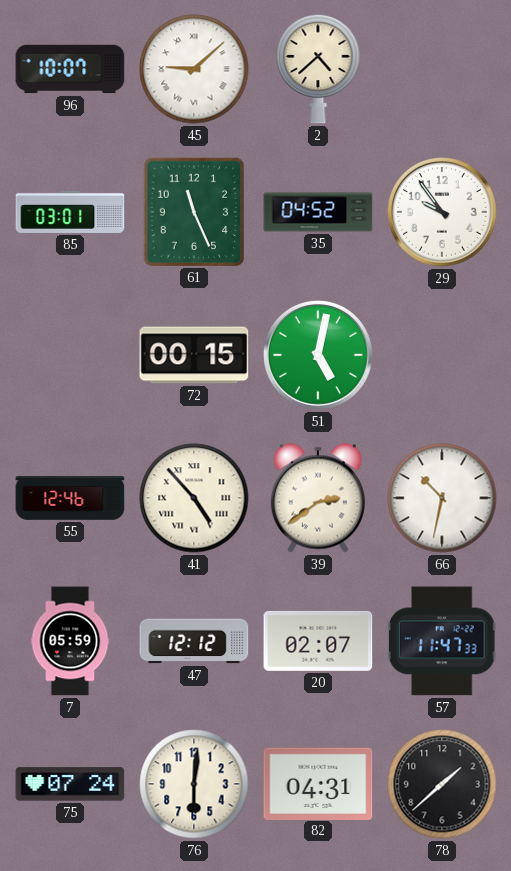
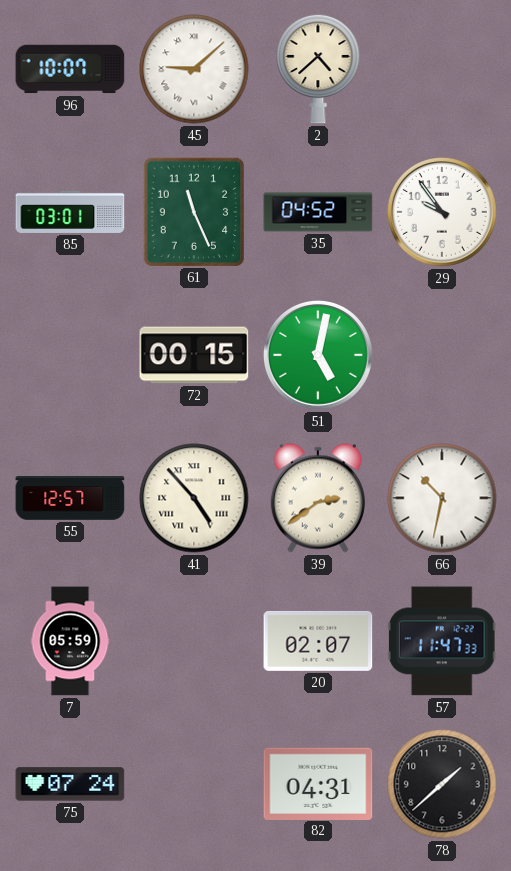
55: 12:46 -> 12:57 (70, 499)
47: 12:12 -> none (194, 641)
76: 6:01 -> none (194, 784)
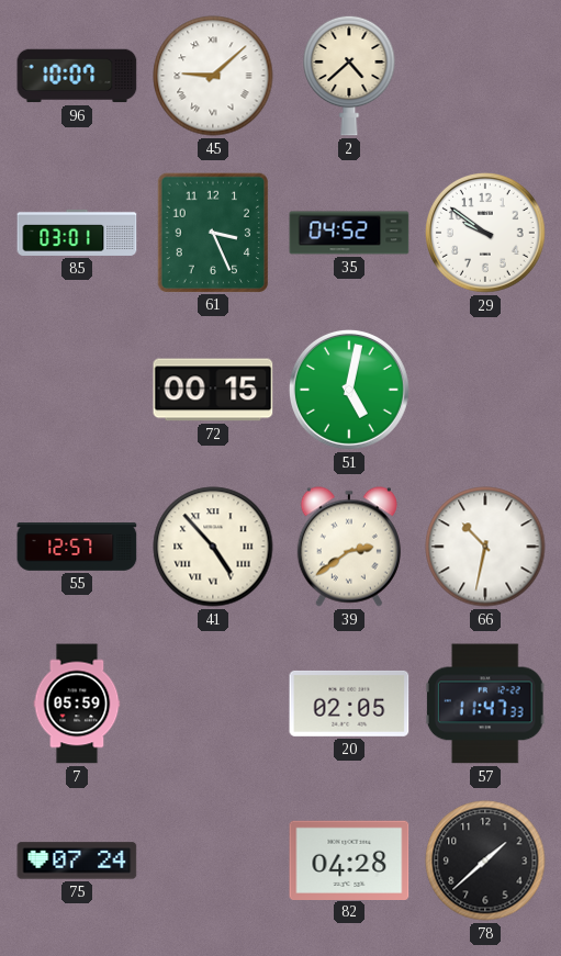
61: 11:26 -> 3:26 (212, 232)
29: 9:54 -> 9:51 (485, 233)
20: 02:07 -> 02:05 (349, 704)
82: 04:31 -> 04:28 (349, 859)
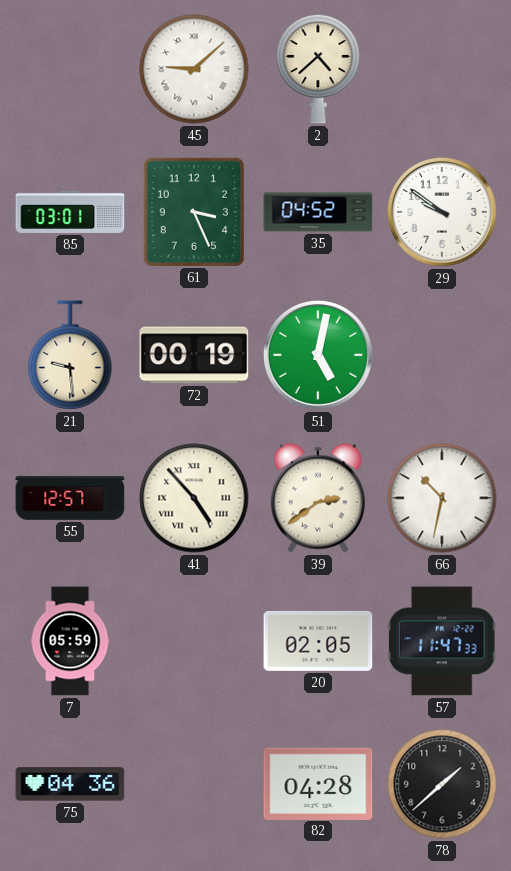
96: 10:07 -> none (77, 76)
21: none -> 9:29 (70, 355)
72: 00:15 -> 00:19 (194, 355)
75: 07:24 -> 04:36 (70, 784)
